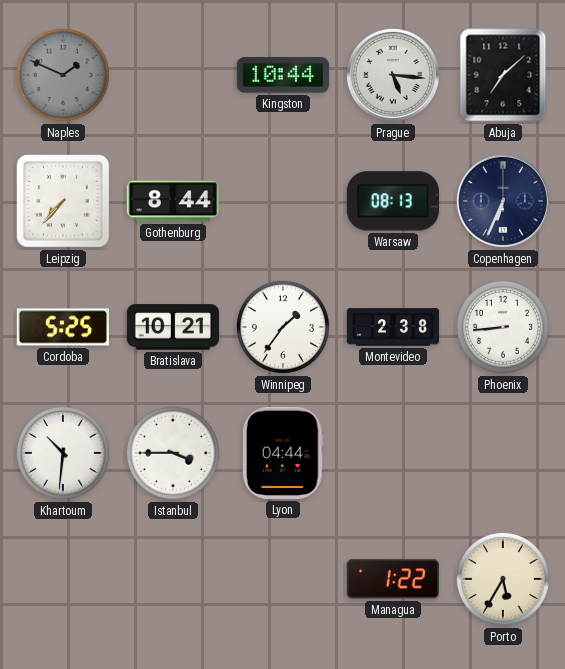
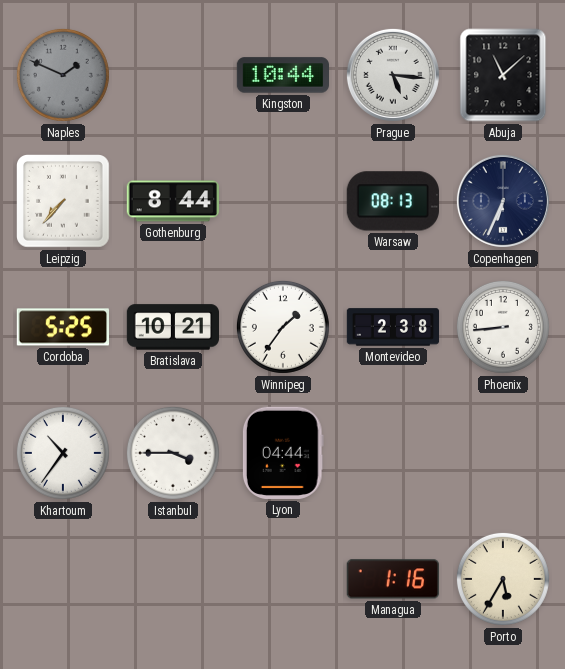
Abuja: 7:08 -> 11:08 (503, 75)
Khartoum: 10:31 -> 10:36 (63, 453)
Managua: 1:22 -> 1:16 (393, 579)
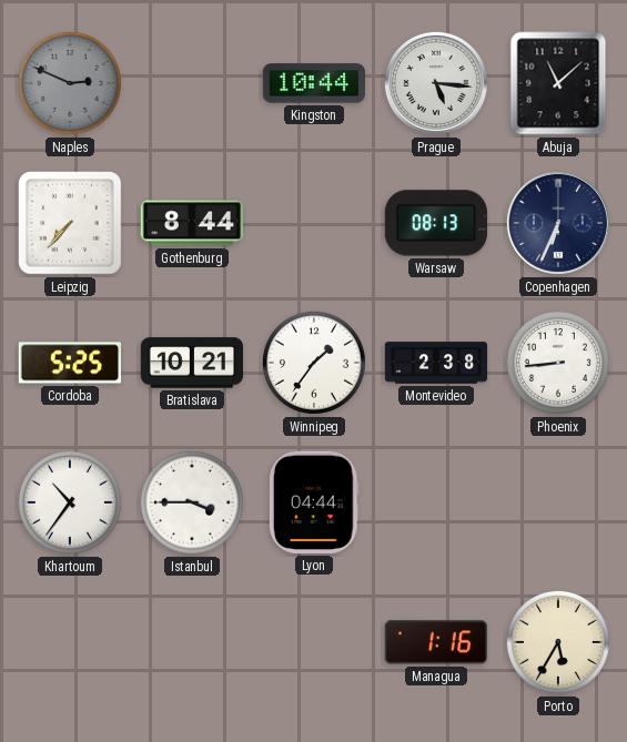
Naples: 1:49 -> 2:49 (70, 83)
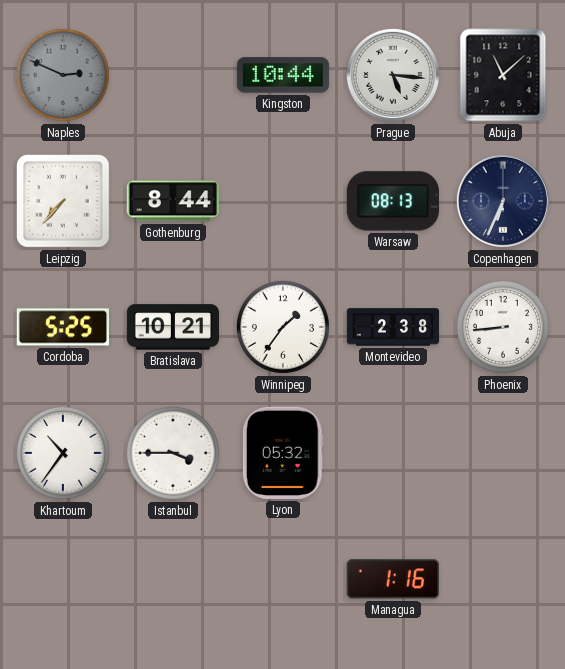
Lyon: 04:44 -> 05:32 (283, 453)
Porto: 5:35 -> none (558, 642)
